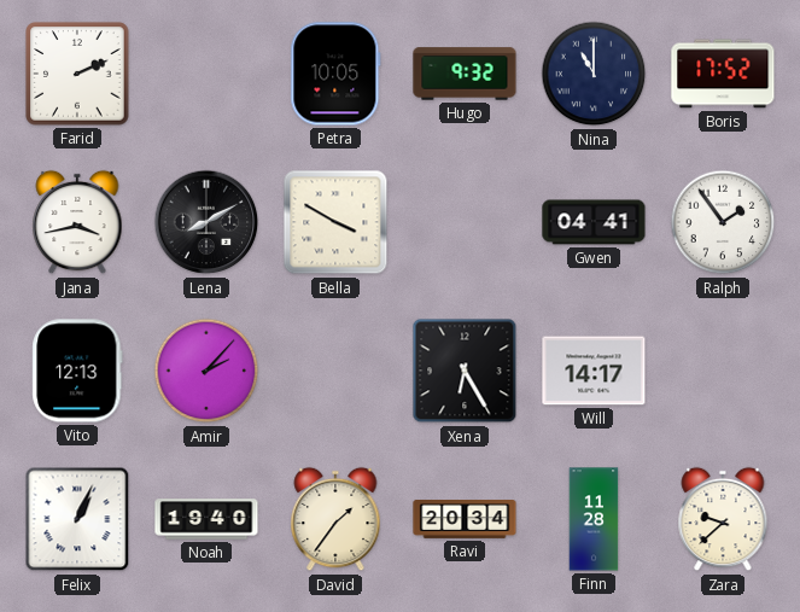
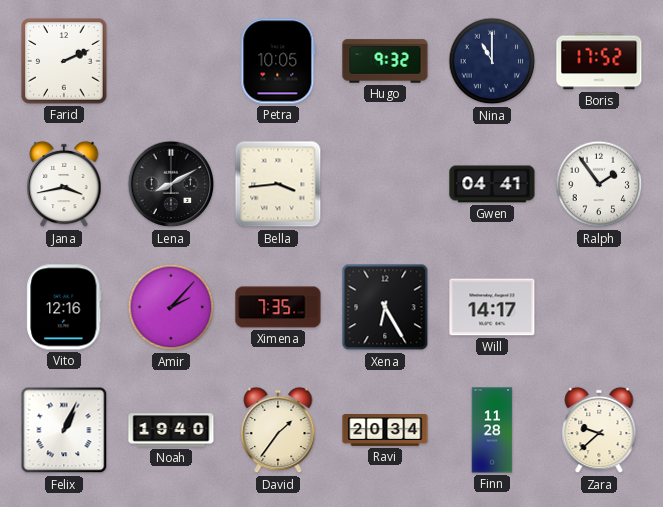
Bella: 3:50 -> 3:44 (278, 184)
Vito: 12:13 -> 12:16 (64, 307)
Ximena: none -> 7:35 (278, 307)
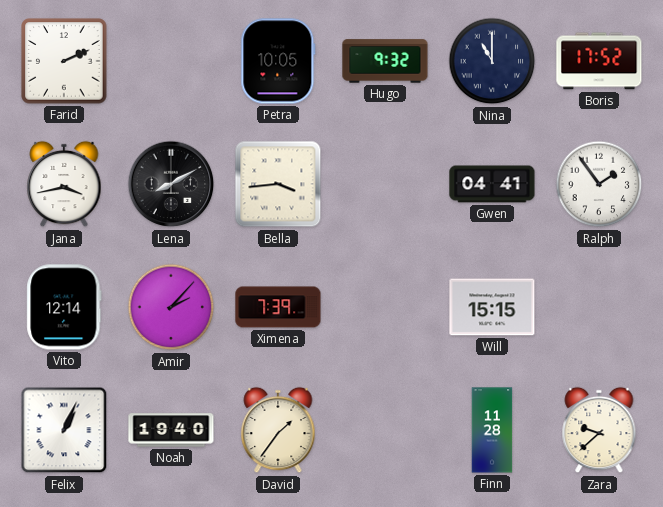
Vito: 12:16 -> 12:14 (64, 307)
Ximena: 7:35 -> 7:39 (278, 307)
Xena: 6:25 -> none (385, 307)
Will: 14:17 -> 15:15 (492, 307)
Ravi: 20:34 -> none (385, 431)
